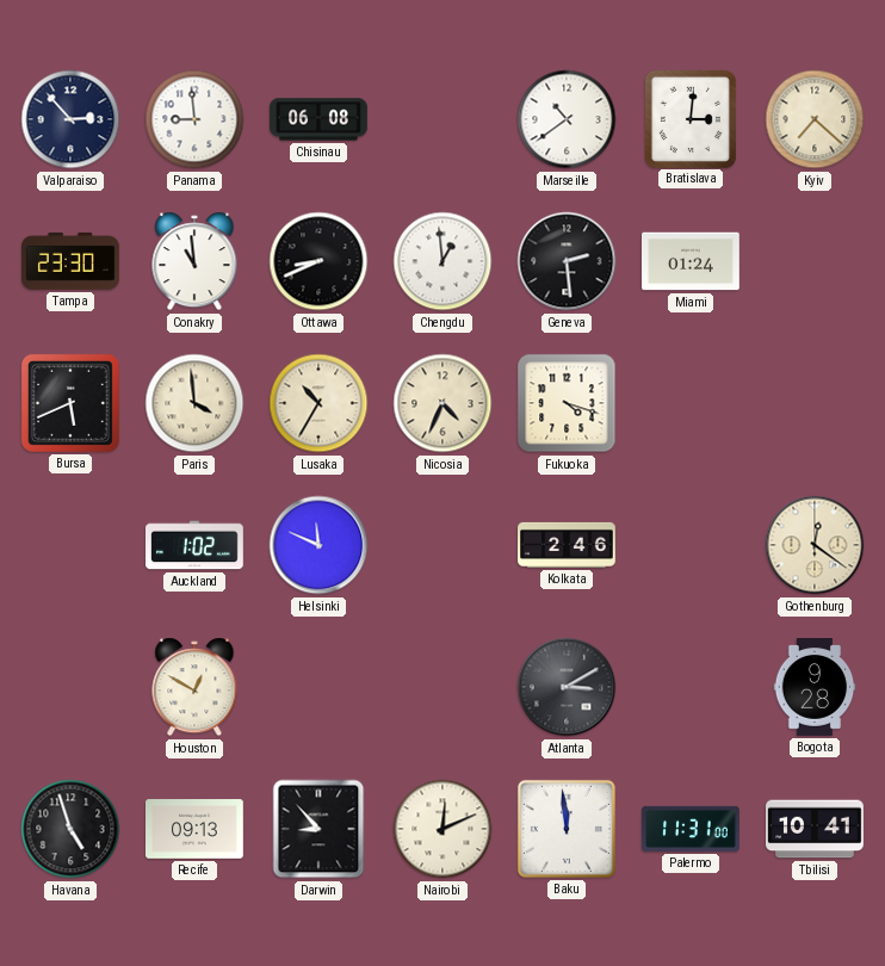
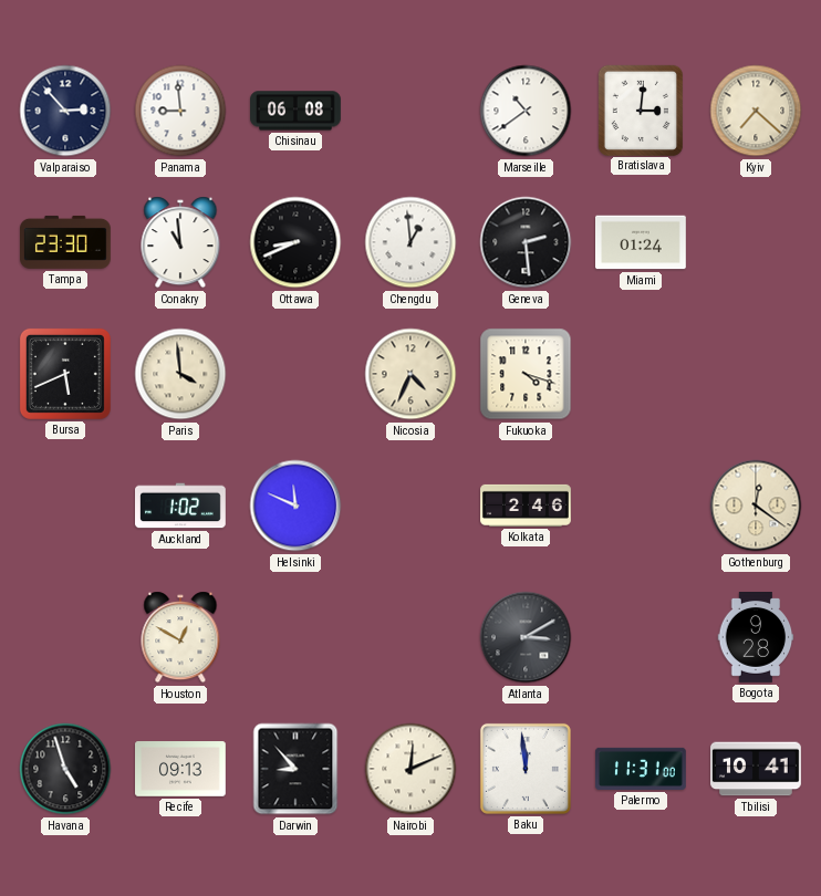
Lusaka: 10:35 -> none (318, 403)
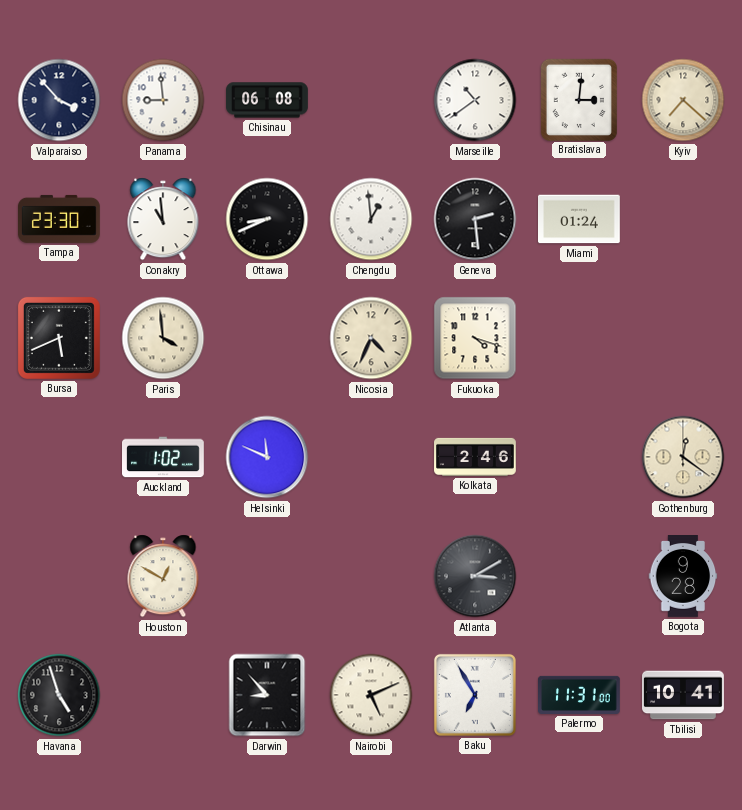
Valparaiso: 2:53 -> 3:53 (59, 100)
Recife: 09:13 -> none (181, 769)
Nairobi: 12:11 -> 5:11 (371, 695)
Baku: 11:59 -> 6:55 (475, 695)
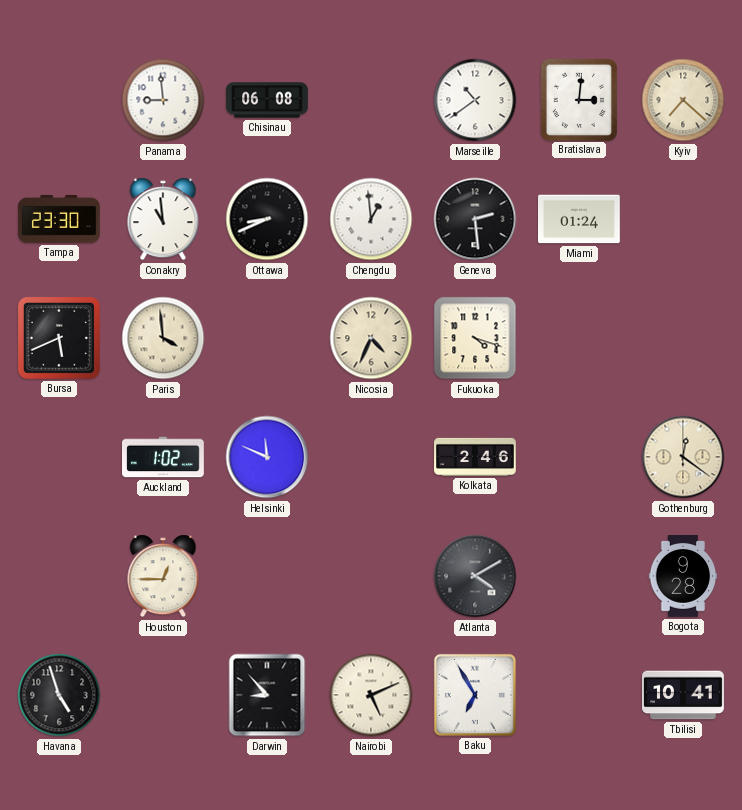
Valparaiso: 3:53 -> none (59, 100)
Houston: 12:50 -> 12:45 (163, 576)
Atlanta: 3:10 -> 4:10 (475, 576)
Palermo: 11:31 -> none (579, 695)
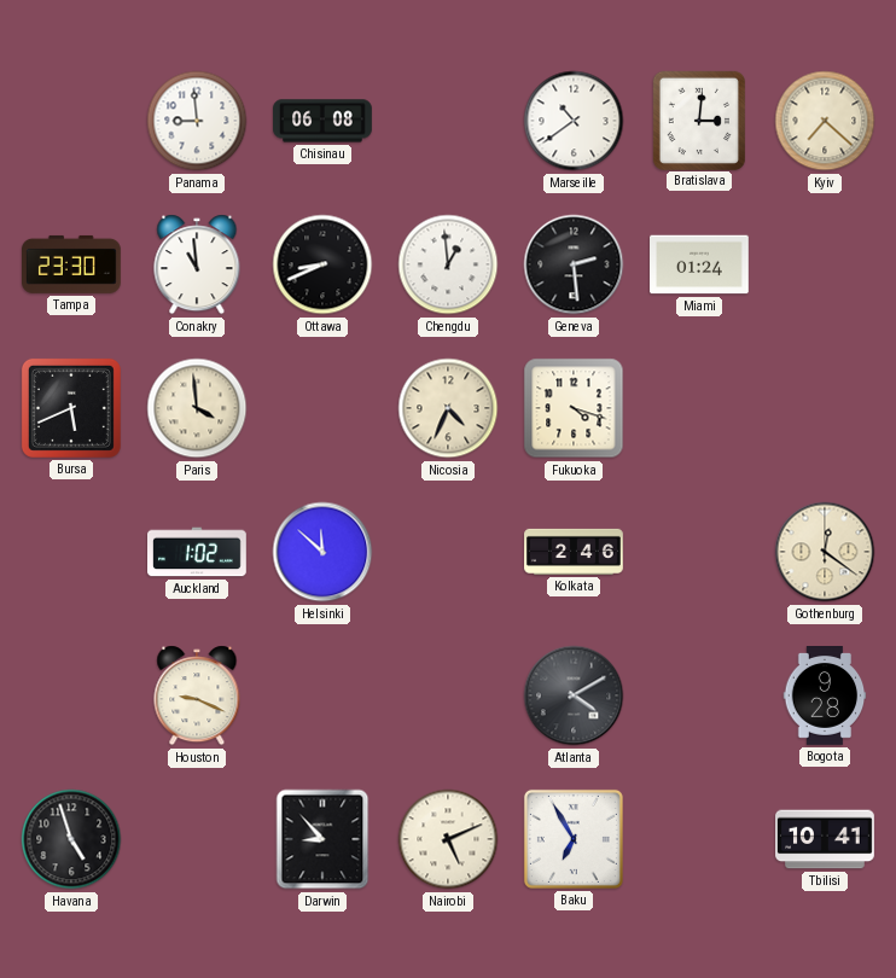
Helsinki: 11:49 -> 11:52 (322, 552)
Houston: 12:45 -> 9:19 (197, 695)
